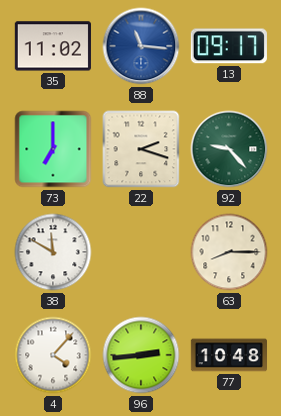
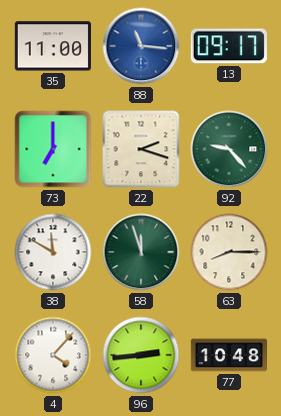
35: 11:02 -> 11:00 (53, 46)
58: none -> 11:57 (141, 252)
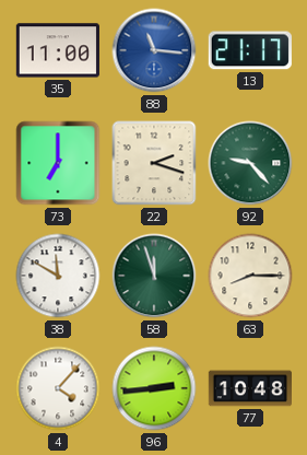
13: 09:17 -> 21:17 (250, 50)
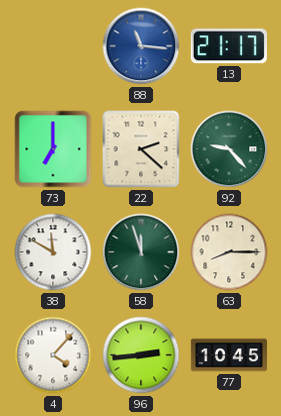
35: 11:00 -> none (58, 50)
22: 2:18 -> 2:22 (141, 149)
77: 10:48 -> 10:45 (228, 355)
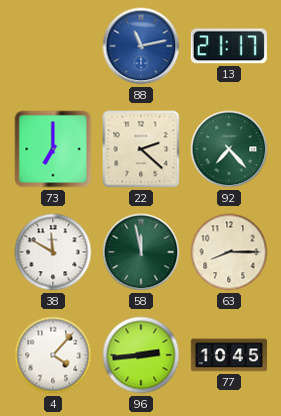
88: 11:16 -> 11:13 (141, 46)
92: 9:23 -> 7:23 (229, 149)
58: 11:57 -> 11:58 (141, 252)
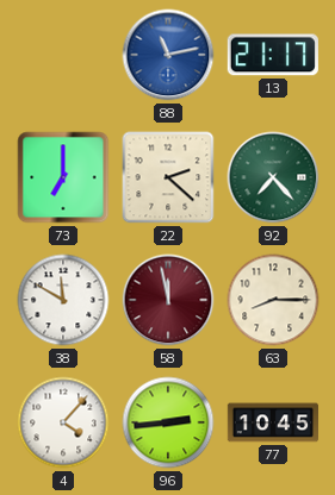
58 dial: green -> burgundy (168, 300)
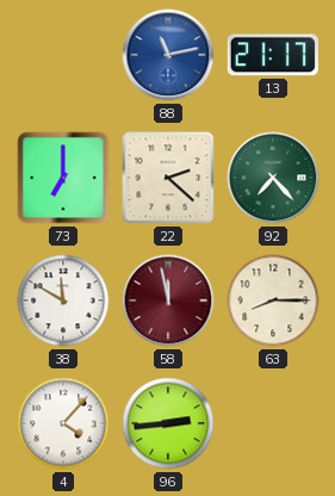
77: 10:45 -> none (272, 422)
